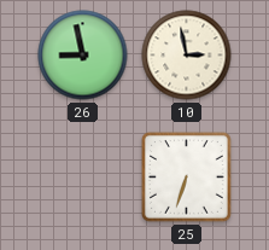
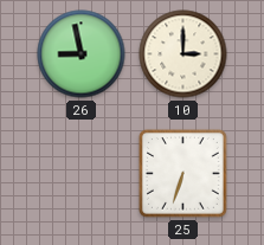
10: 2:58 -> 3:00 (183, 54)
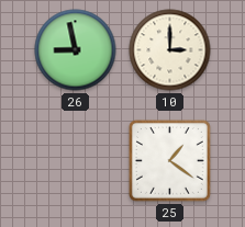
25: 6:33 -> 1:21 (169, 160)
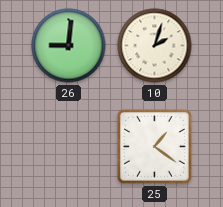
26: 8:58 -> 9:01 (69, 46)
10: 3:00 -> 2:03 (155, 46)
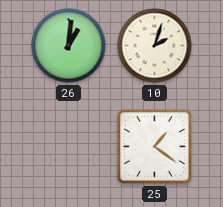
26: 9:01 -> 1:01 (69, 46)
